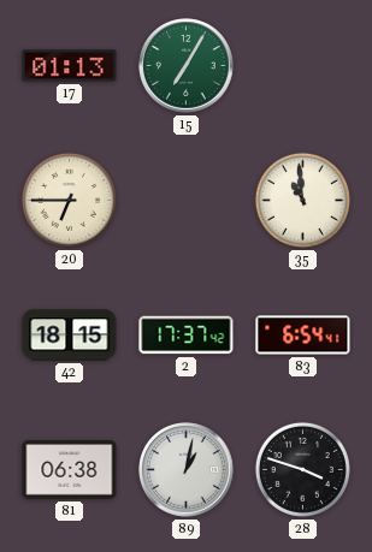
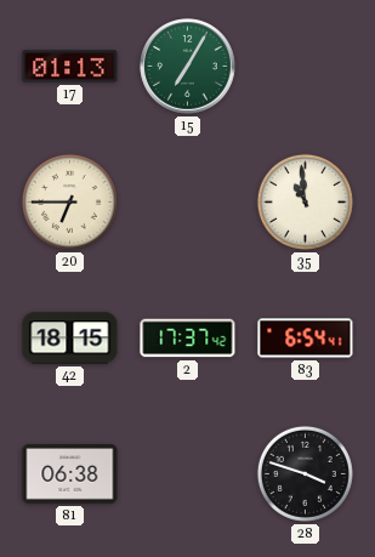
89: 1:02 -> none (187, 470)
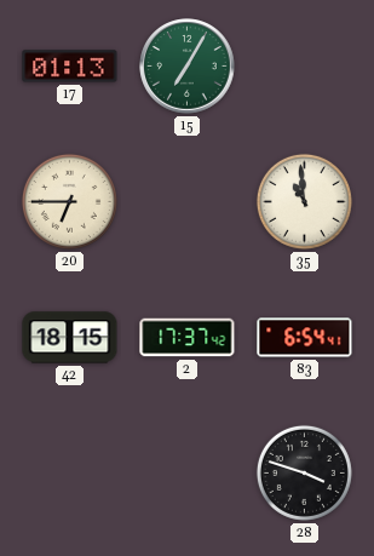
81: 06:38 -> none (70, 474)
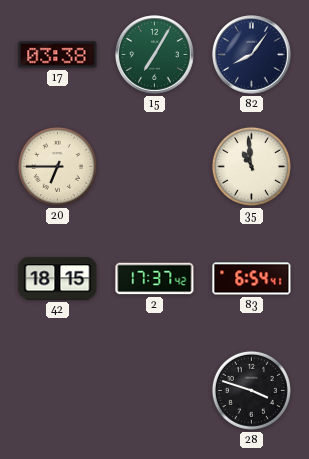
17: 01:13 -> 03:38 (58, 55)
82: none -> 8:06 (252, 55)
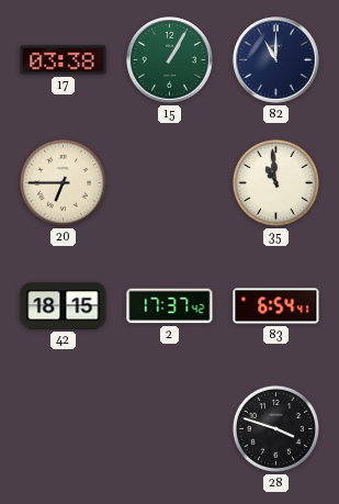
15: 7:05 -> 1:05 (170, 60)
82: 8:06 -> 11:00 (276, 60)
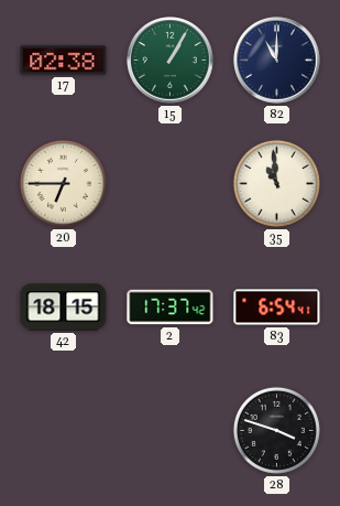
17: 03:38 -> 02:38 (64, 61)
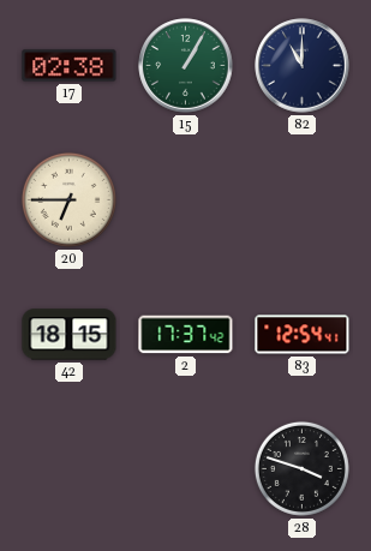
35: 10:59 -> none (276, 183)
83: 6:54 -> 12:54 (303, 335)
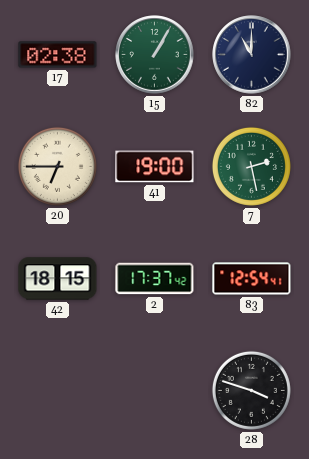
41: none -> 19:00 (155, 167)
7: none -> 2:28 (251, 166)
